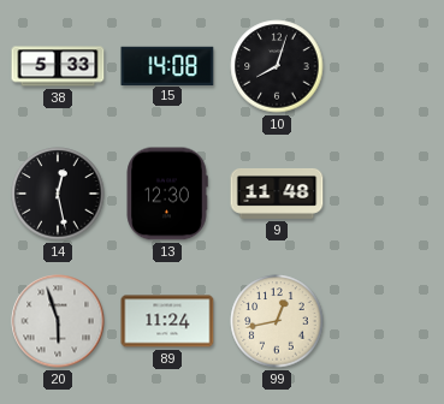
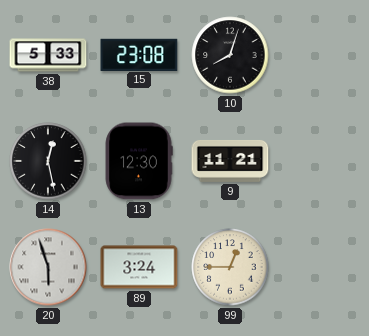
15: 14:08 -> 23:08 (139, 54)
9: 11:48 -> 11:21 (230, 161)
89: 11:24 -> 3:24 (139, 267)
99: 12:43 -> 12:45 (230, 267)
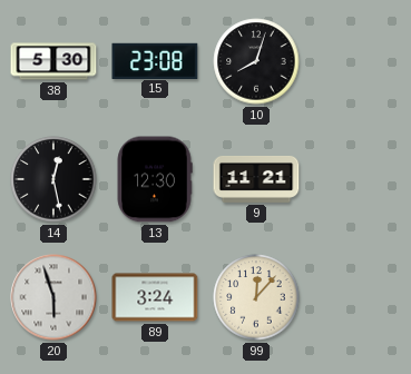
38: 5:33 -> 5:30 (53, 61)
99: 12:45 -> 12:07 (256, 297)
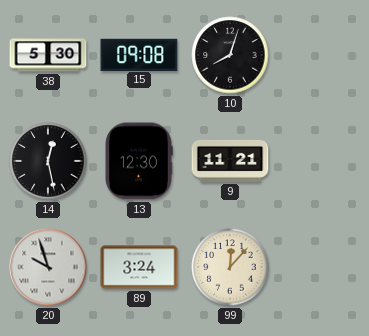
15: 23:08 -> 09:08 (139, 54)
20: 5:57 -> 9:57 (48, 267)
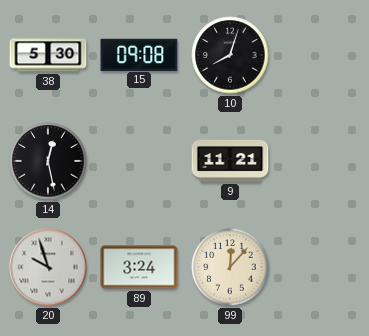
13: 12:30 -> none (139, 161)
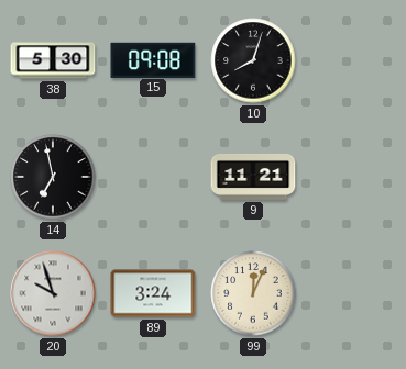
14: 12:28 -> 6:58 (53, 177)
99: 12:07 -> 12:04 (253, 293)
